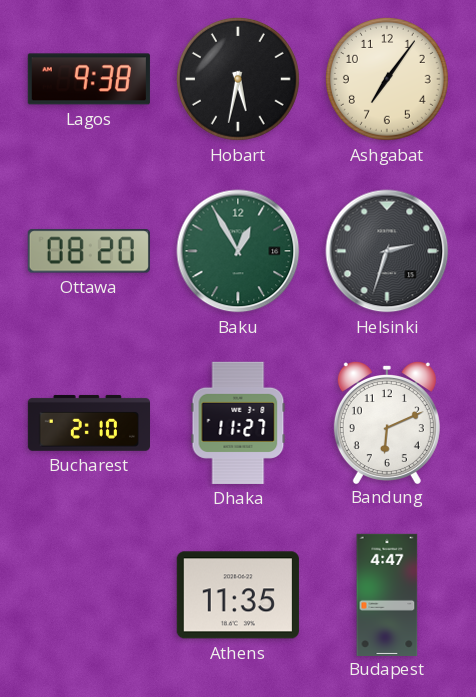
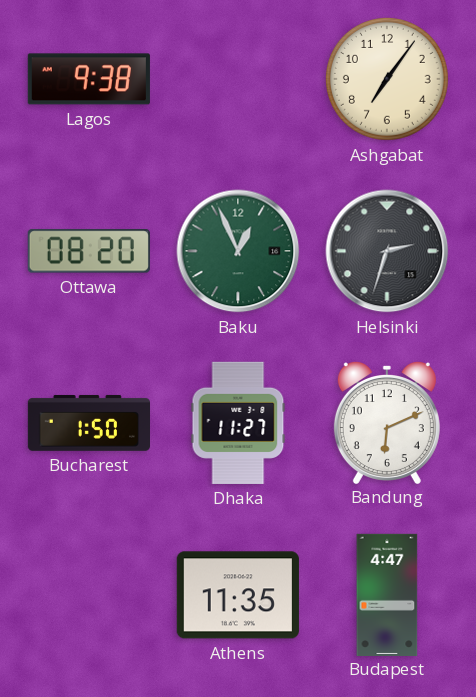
Hobart: 5:32 -> none (238, 79)
Baku: 12:55 -> 12:56 (238, 251)
Bucharest: 2:10 -> 1:50 (88, 423)
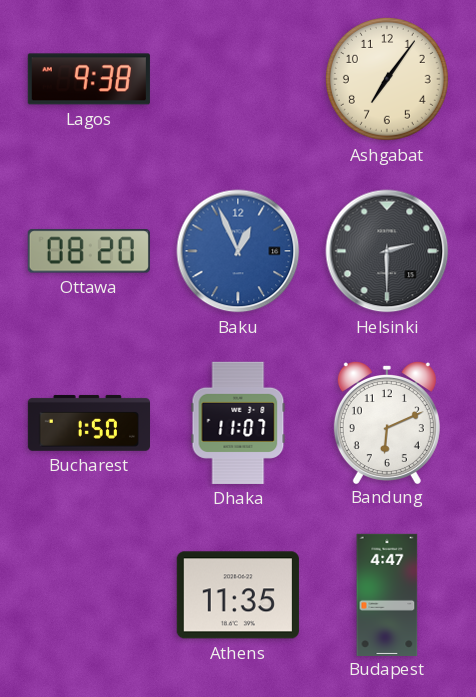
Baku dial: green -> blue (238, 251)
Helsinki: 2:33 -> 2:30 (387, 251)
Dhaka: 11:27 -> 11:07 (238, 423)
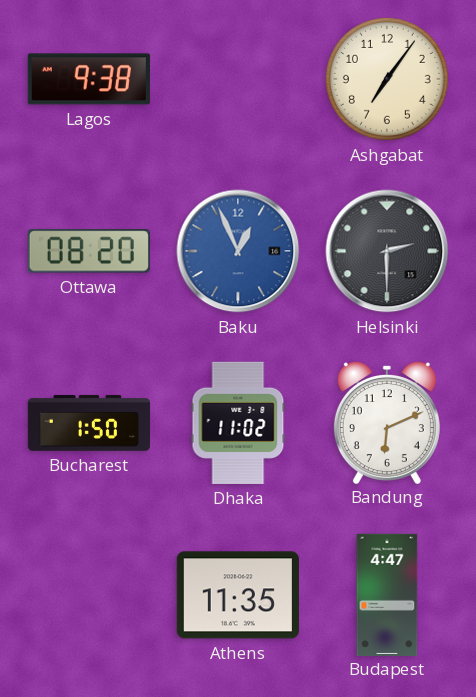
Dhaka: 11:07 -> 11:02 (238, 423)
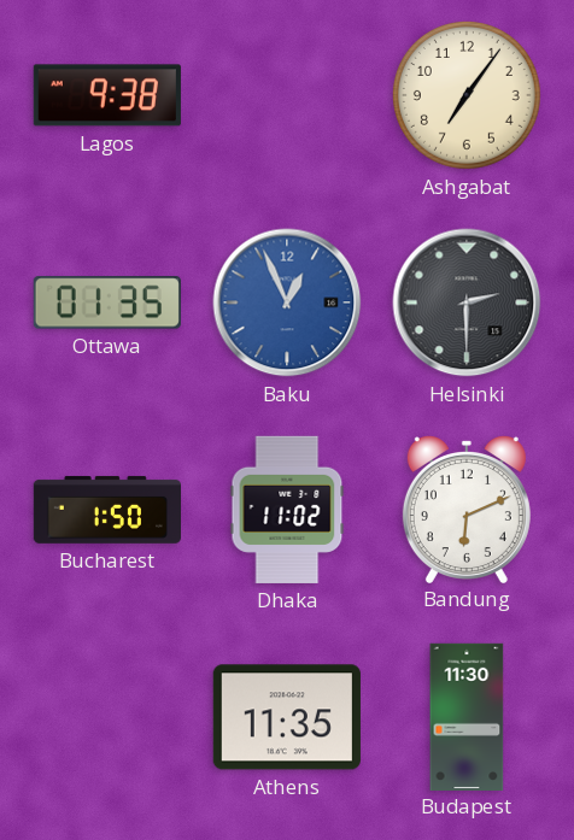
Ottawa: 08:20 -> 01:35 (107, 302)
Budapest: 4:47 -> 11:30 (467, 716)
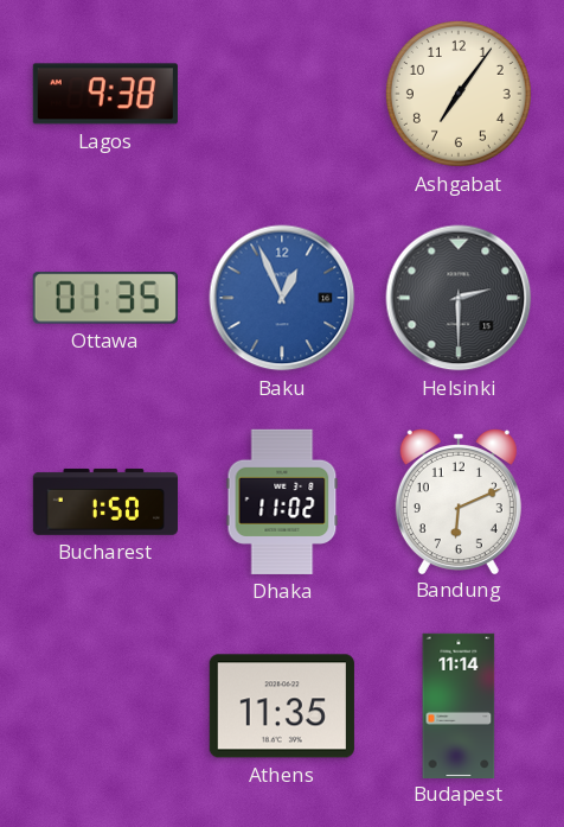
Budapest: 11:30 -> 11:14 (459, 705)
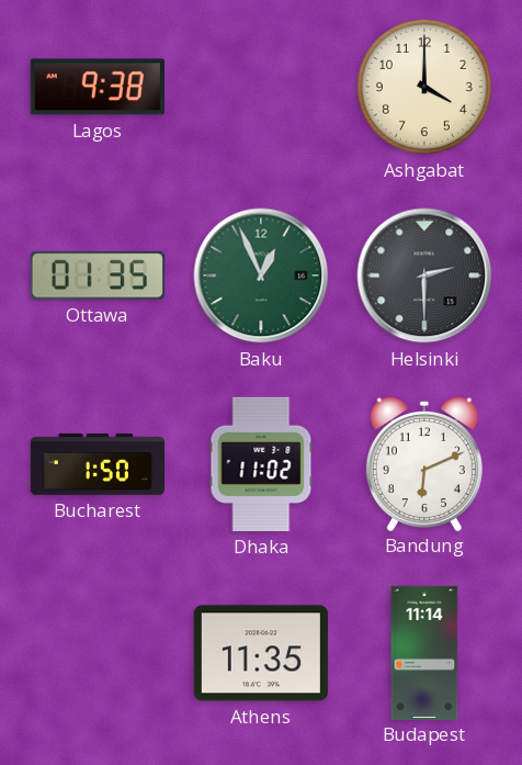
Ashgabat: 7:06 -> 4:00 (424, 87)
Baku dial: blue -> green (261, 275)
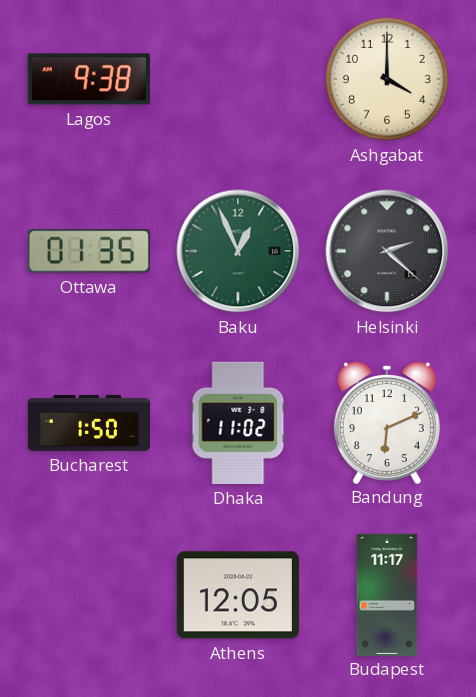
Helsinki: 2:30 -> 2:22 (387, 251)
Athens: 11:35 -> 12:05 (238, 595)
Budapest: 11:14 -> 11:17 (387, 594)
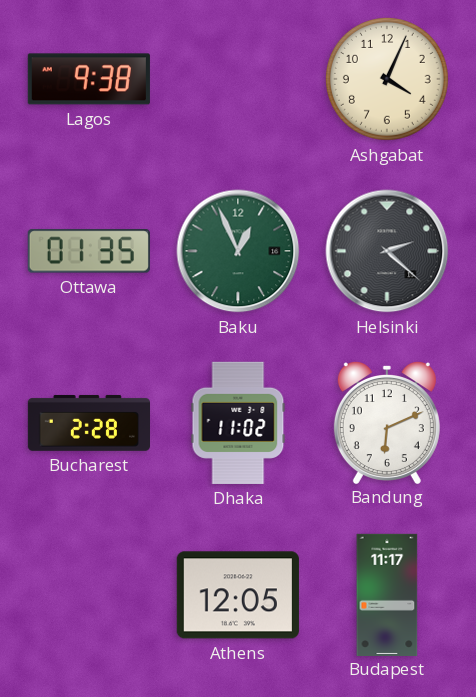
Ashgabat: 4:00 -> 4:04 (387, 79)
Bucharest: 1:50 -> 2:28 (88, 423)
